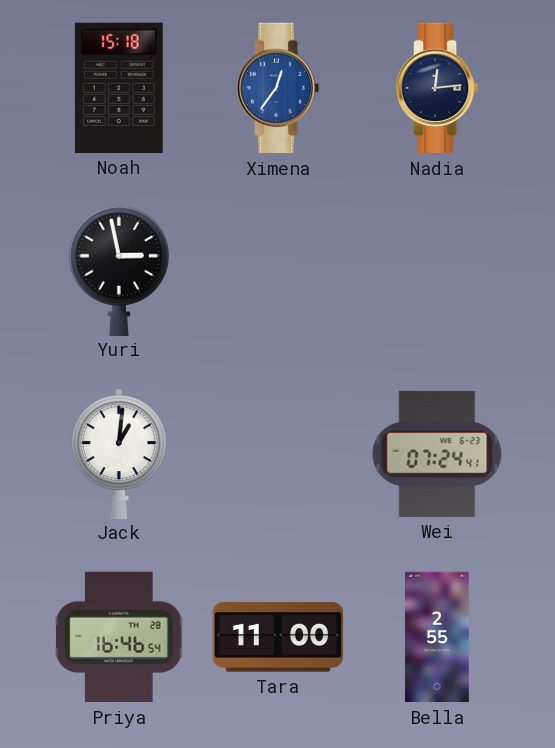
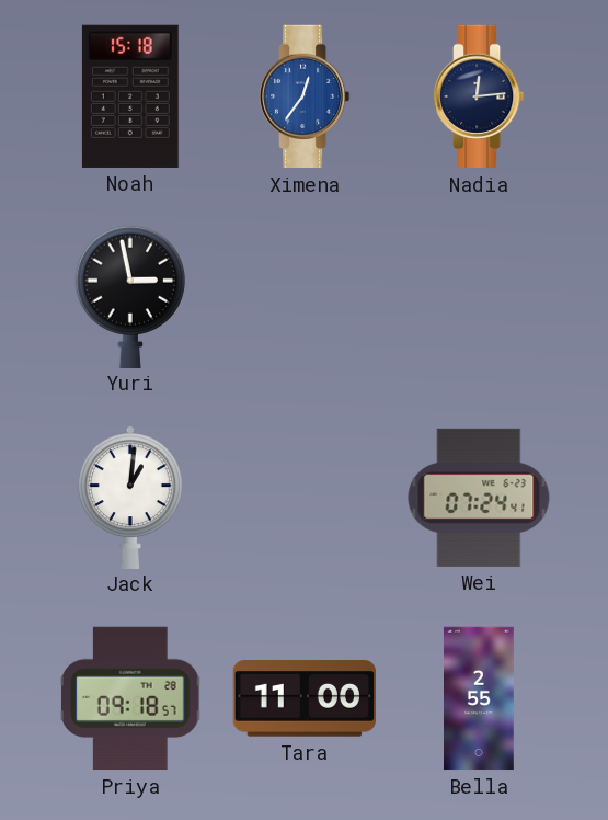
Priya: 16:46 -> 09:18 (131, 698)
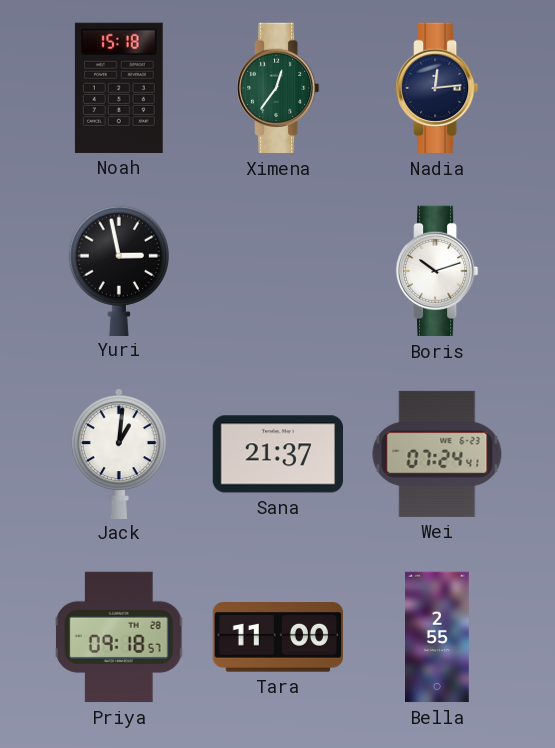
Ximena dial: blue -> green (279, 88)
Boris: none -> 10:12 (438, 271)
Sana: none -> 21:37 (277, 454)
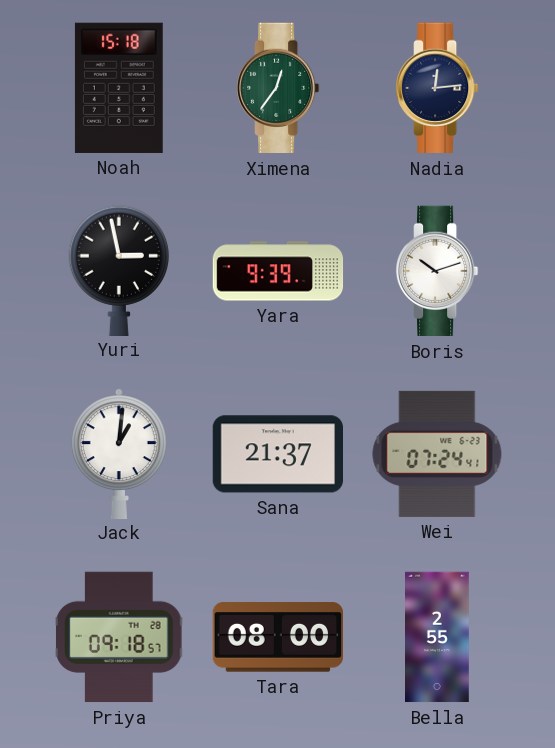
Yara: none -> 9:39 (278, 271)
Tara: 11:00 -> 08:00 (277, 637)
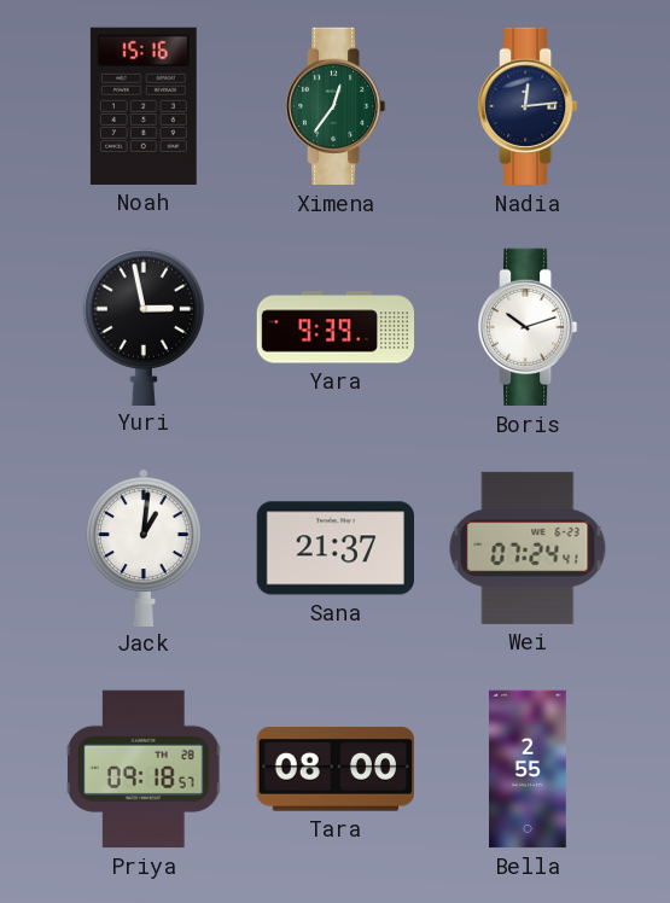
Noah: 15:18 -> 15:16 (144, 106)
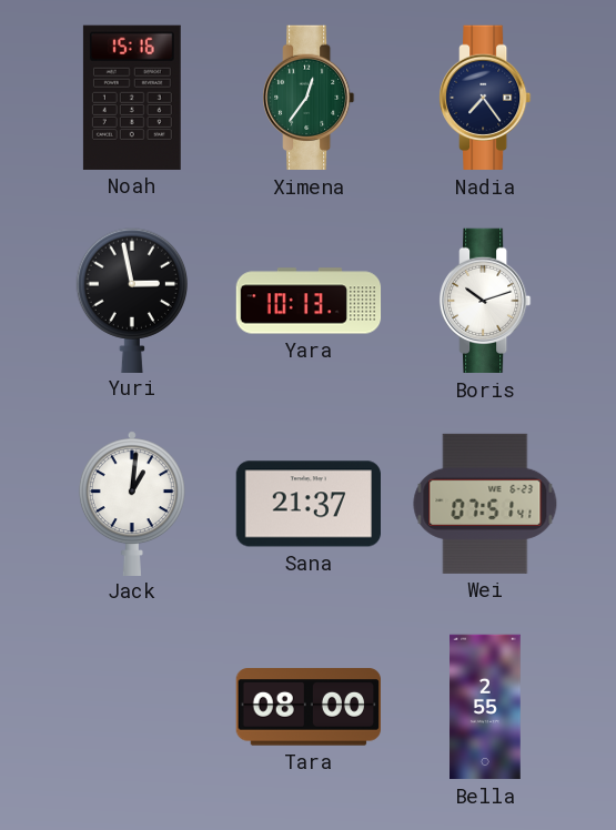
Nadia: 12:14 -> 7:24 (486, 98)
Yara: 9:39 -> 10:13 (309, 301)
Wei: 07:24 -> 07:51 (485, 504)
Priya: 09:18 -> none (145, 769)
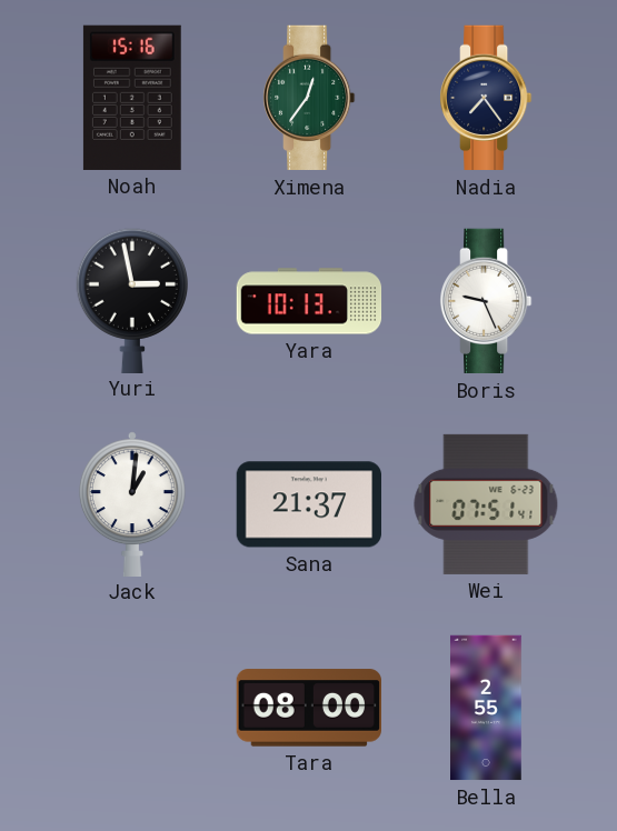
Boris: 10:12 -> 9:26 (487, 301)
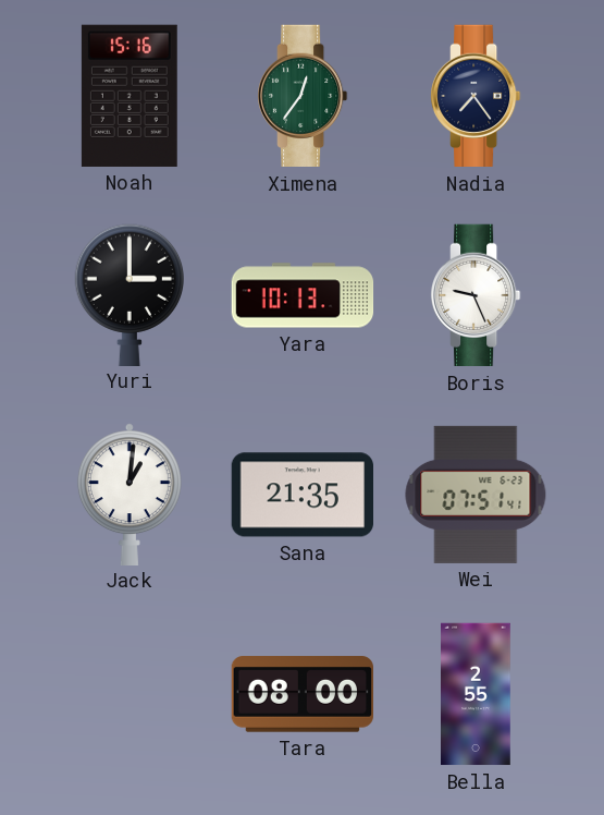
Yuri: 2:58 -> 3:00 (128, 294)
Sana: 21:37 -> 21:35 (301, 495)
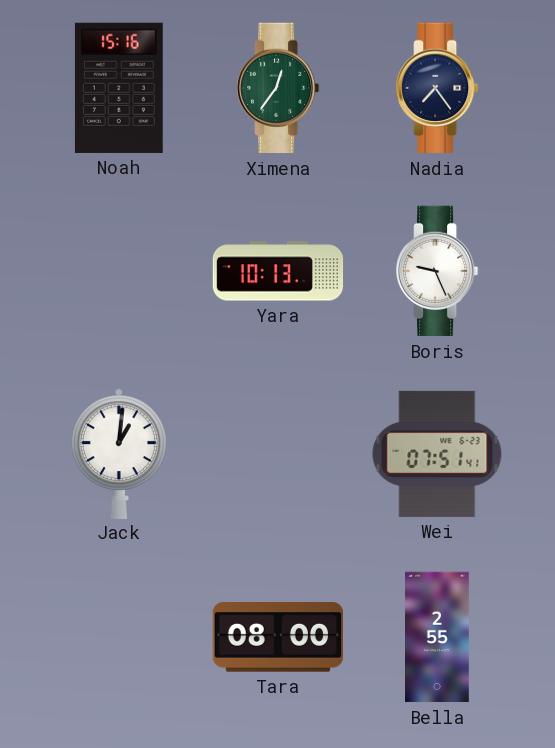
Yuri: 3:00 -> none (128, 294)
Sana: 21:35 -> none (301, 495)
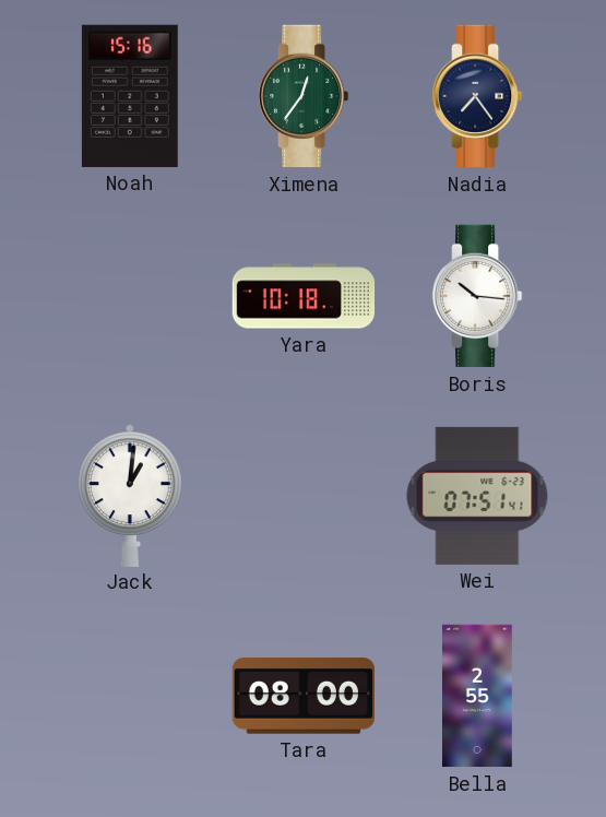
Yara: 10:13 -> 10:18 (304, 296)
Boris: 9:26 -> 10:16 (478, 296)
